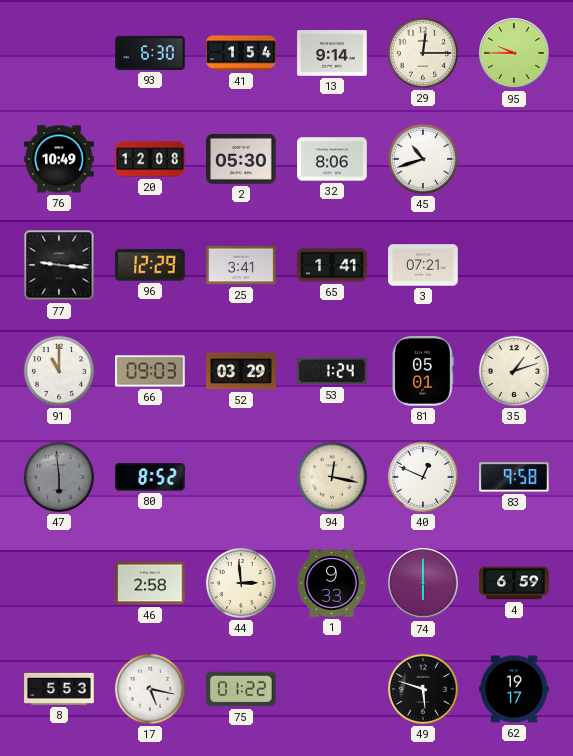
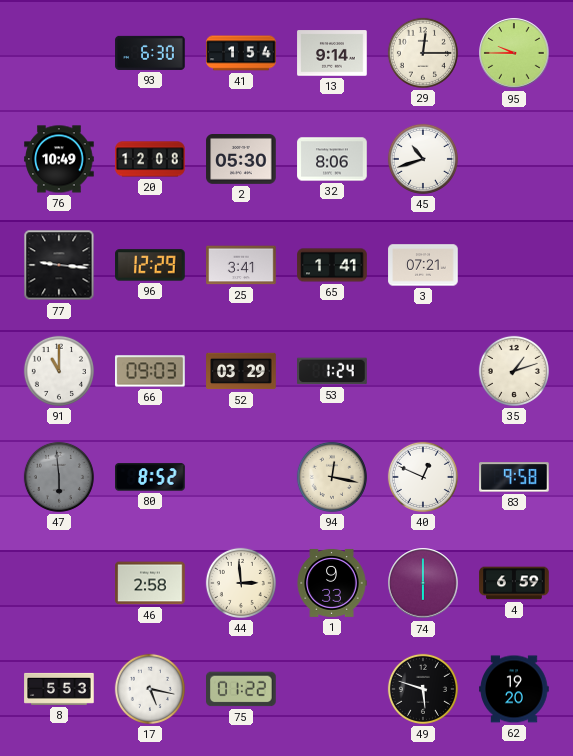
81: 05:01 -> none (423, 371)
62: 19:17 -> 19:20 (514, 689)
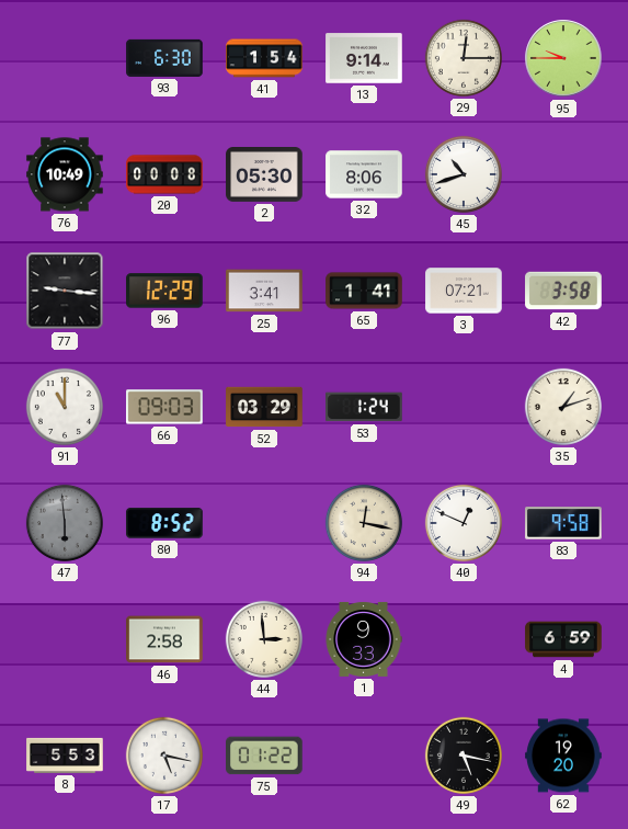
20: 12:08 -> 00:08 (164, 174)
42: none -> 3:58 (563, 291)
74: 6:00 -> none (423, 583)
49: 5:48 -> 5:17 (464, 756)
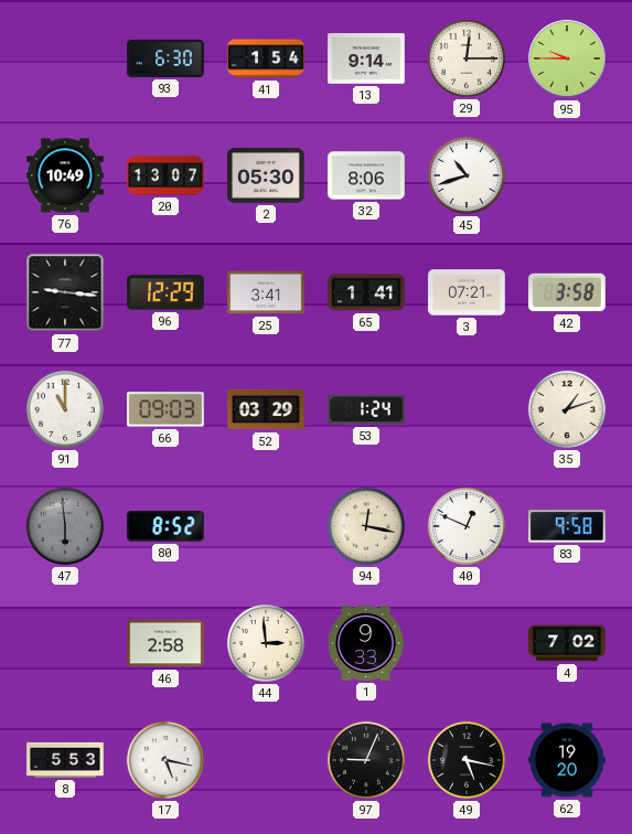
20: 00:08 -> 13:07 (165, 175)
4: 6:59 -> 7:02 (567, 643)
75: 01:22 -> none (264, 756)
97: none -> 9:04 (366, 760)
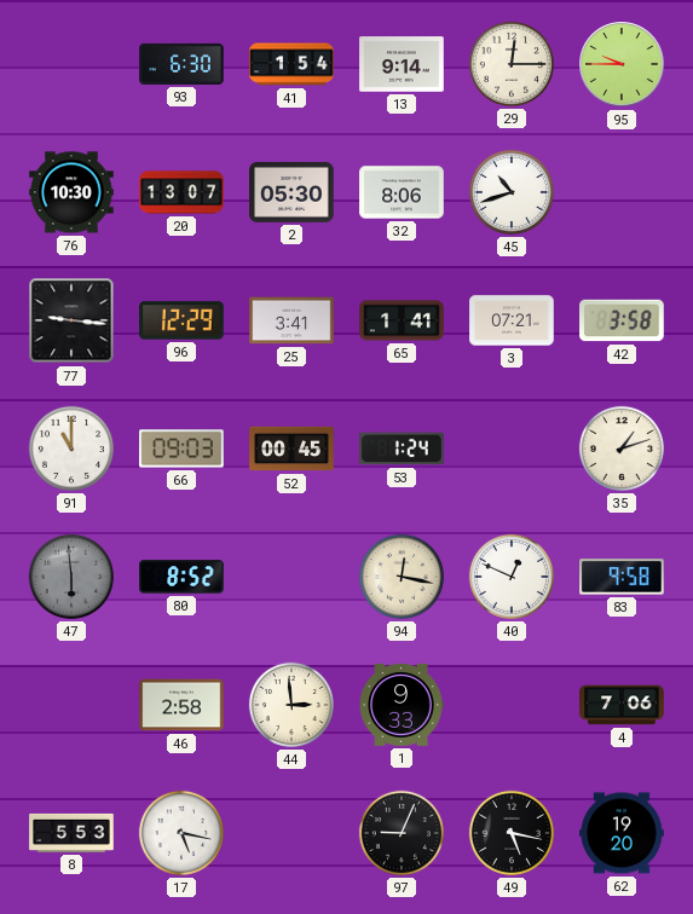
76: 10:49 -> 10:30 (71, 192)
52: 03:29 -> 00:45 (291, 449)
4: 7:02 -> 7:06 (622, 705)
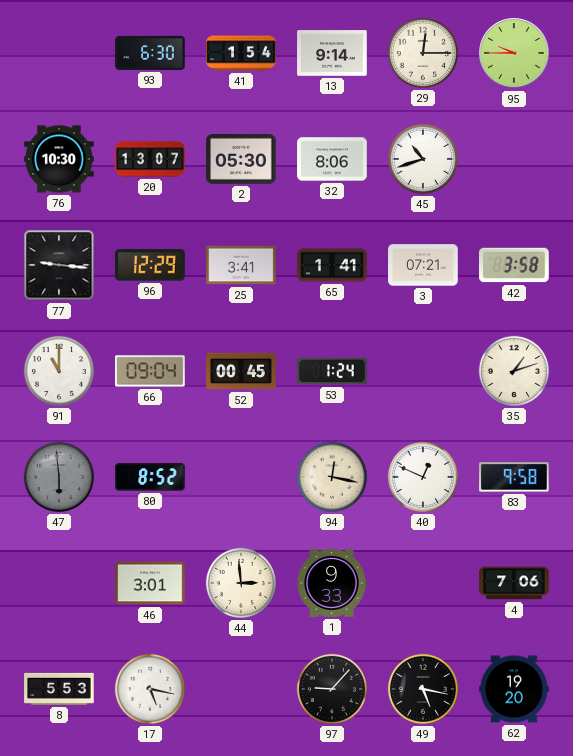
66: 09:03 -> 09:04 (150, 371)
46: 2:58 -> 3:01 (150, 583)
97: 9:04 -> 9:07 (332, 689)
